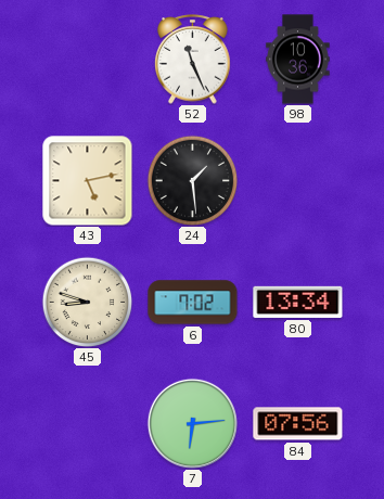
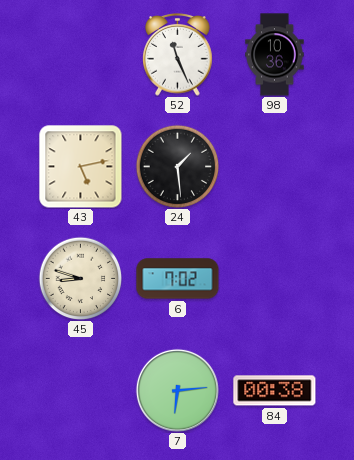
80: 13:34 -> none (298, 302)
84: 07:56 -> 00:38 (275, 391)
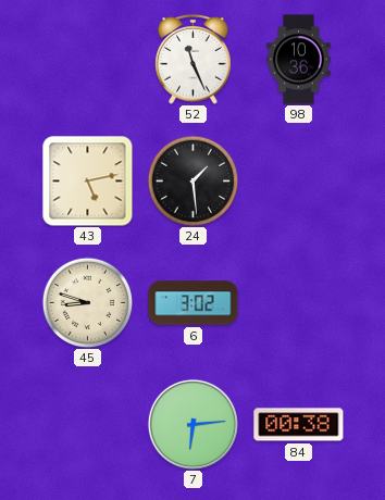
6: 7:02 -> 3:02 (194, 303)
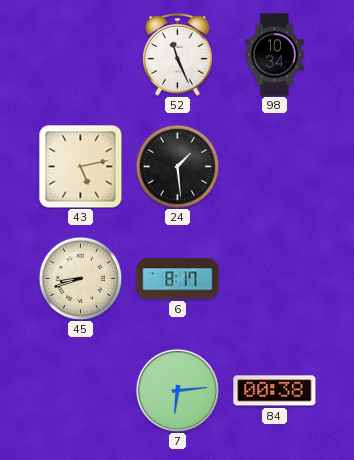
98: 10:36 -> 10:34 (275, 55)
45: 8:48 -> 8:42 (80, 278)
6: 3:02 -> 8:17 (178, 279)
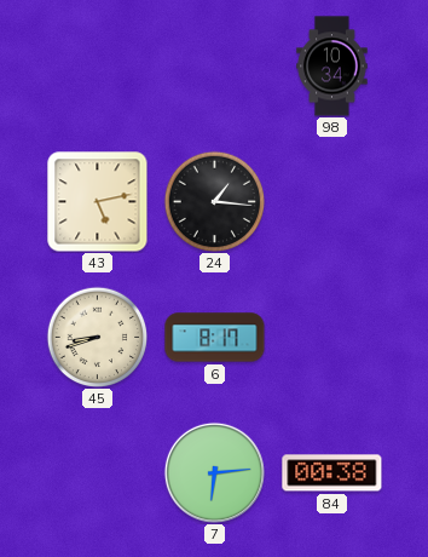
52: 11:26 -> none (178, 55)
24: 1:29 -> 1:16 (214, 201)
